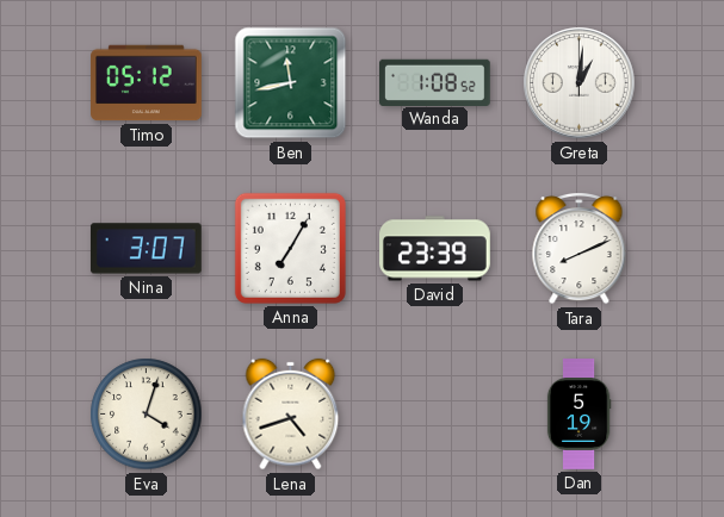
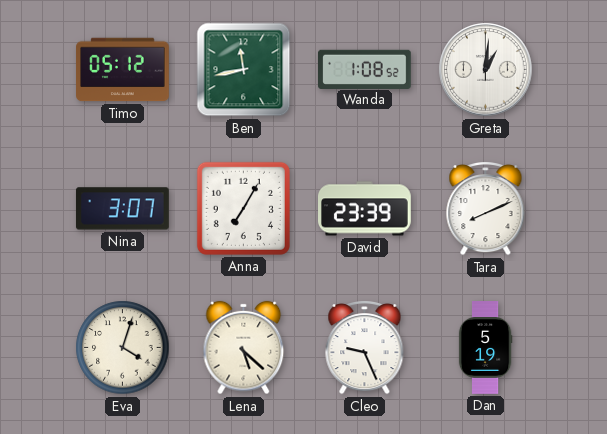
Lena: 4:42 -> 5:22 (244, 348)
Cleo: none -> 9:26 (365, 348)
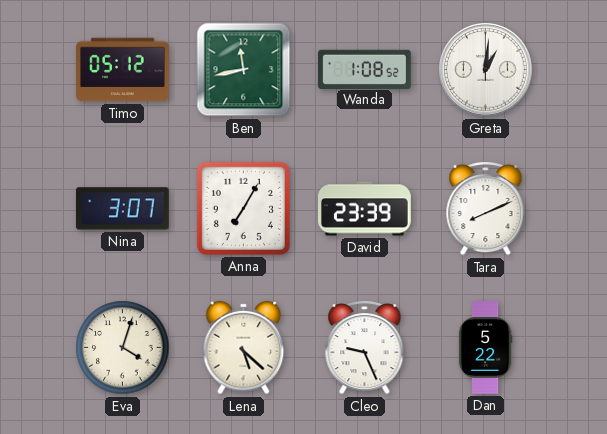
Dan: 5:19 -> 5:22 (485, 348)
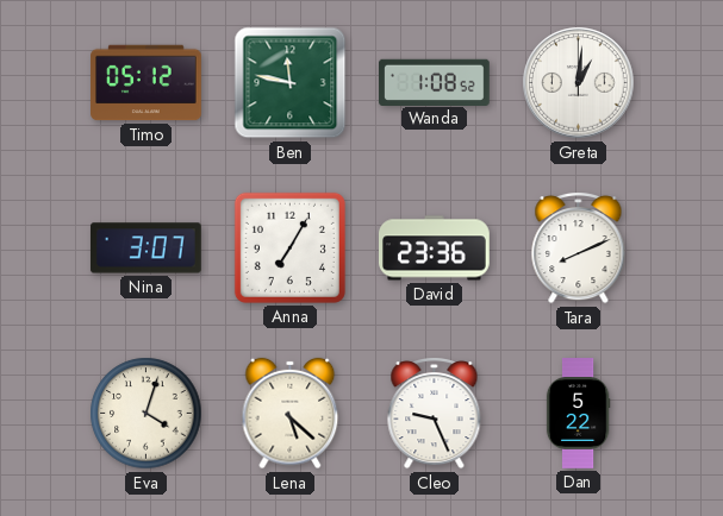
Ben: 11:43 -> 11:47 (291, 83)
David: 23:39 -> 23:36 (435, 248)
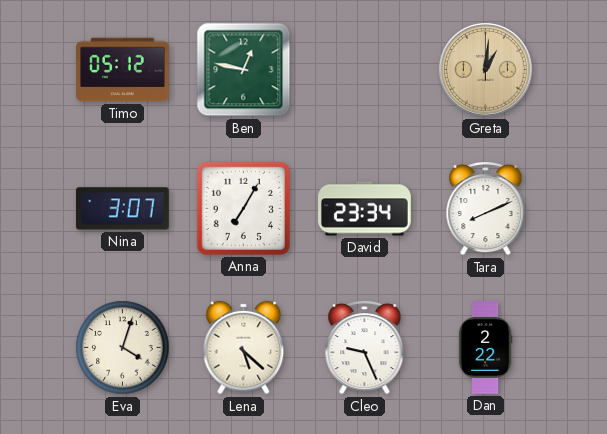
Ben: 11:47 -> 12:47 (244, 70)
Wanda: 1:08 -> none (435, 82)
Greta dial: white -> champagne (486, 70)
David: 23:36 -> 23:34 (365, 209)
Dan: 5:22 -> 2:22 (485, 348)
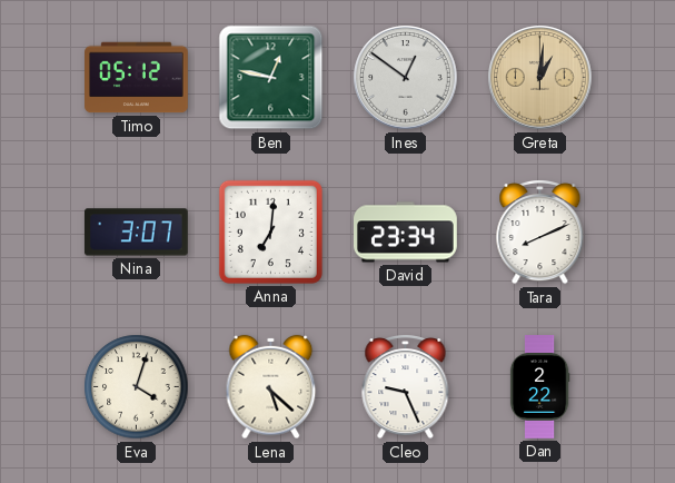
Ines: none -> 12:51 (406, 78)
Anna: 7:05 -> 7:01 (270, 231)
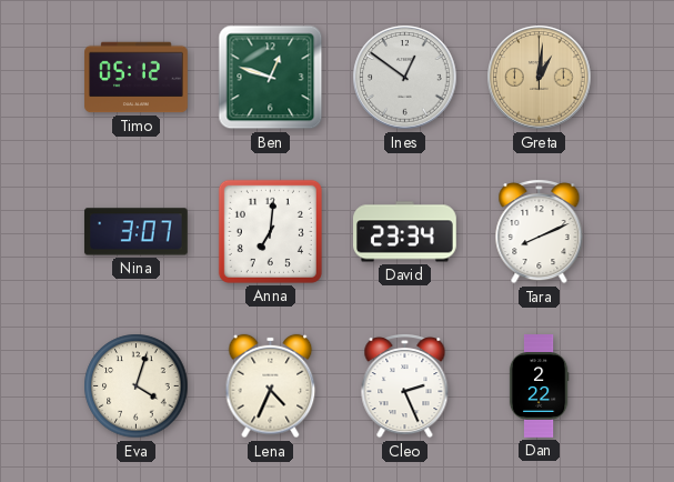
Ben: 12:47 -> 12:48 (271, 78)
Lena: 5:22 -> 4:34 (271, 386)
Cleo: 9:26 -> 2:26 (405, 386)
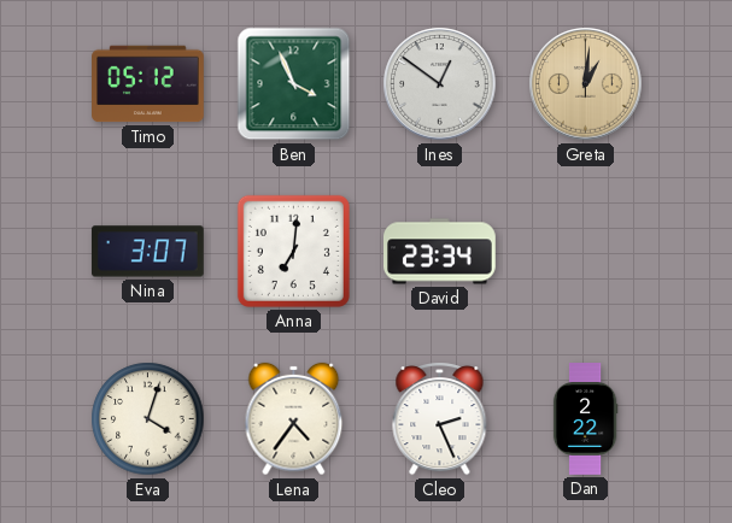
Ben: 12:48 -> 3:56 (294, 84)
Tara: 8:11 -> none (540, 232)
Lena: 4:34 -> 4:36 (294, 419)
